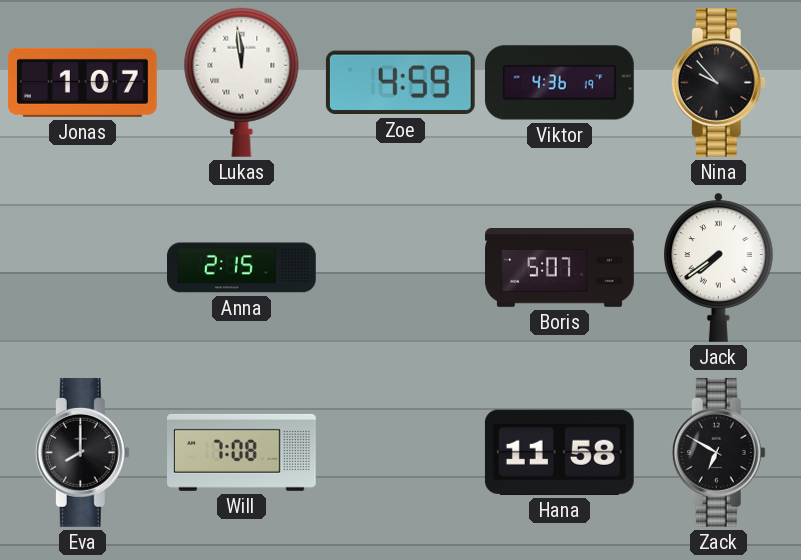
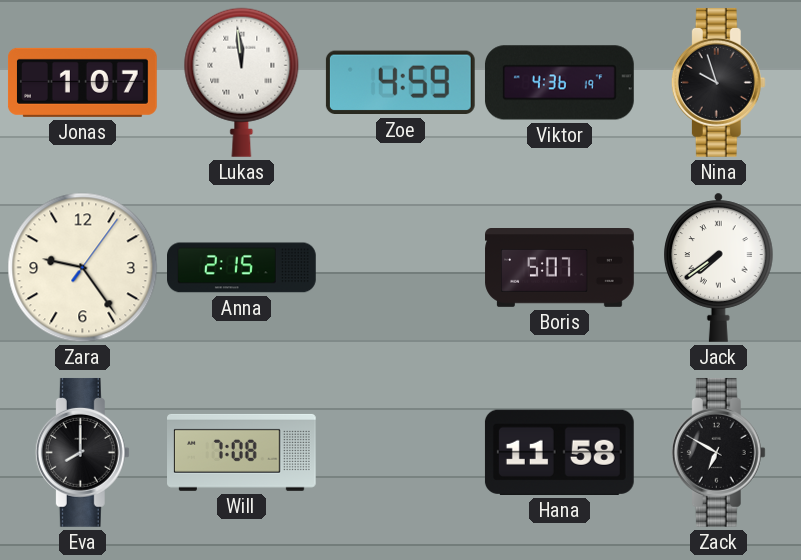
Nina: 9:53 -> 9:57 (718, 82)
Zara: none -> 9:24 (83, 268)
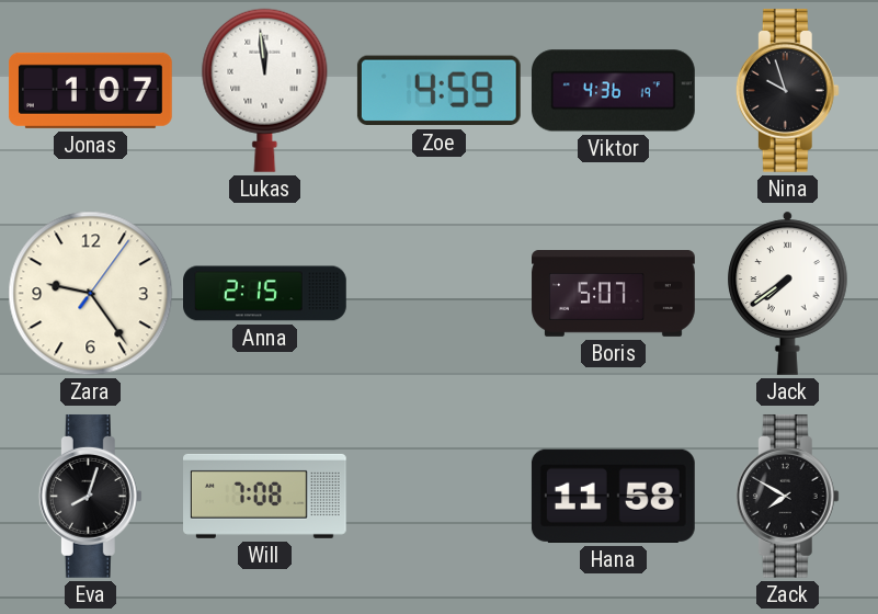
Eva: 8:00 -> 8:03 (90, 496)
Zack: 6:50 -> 7:50 (787, 496)
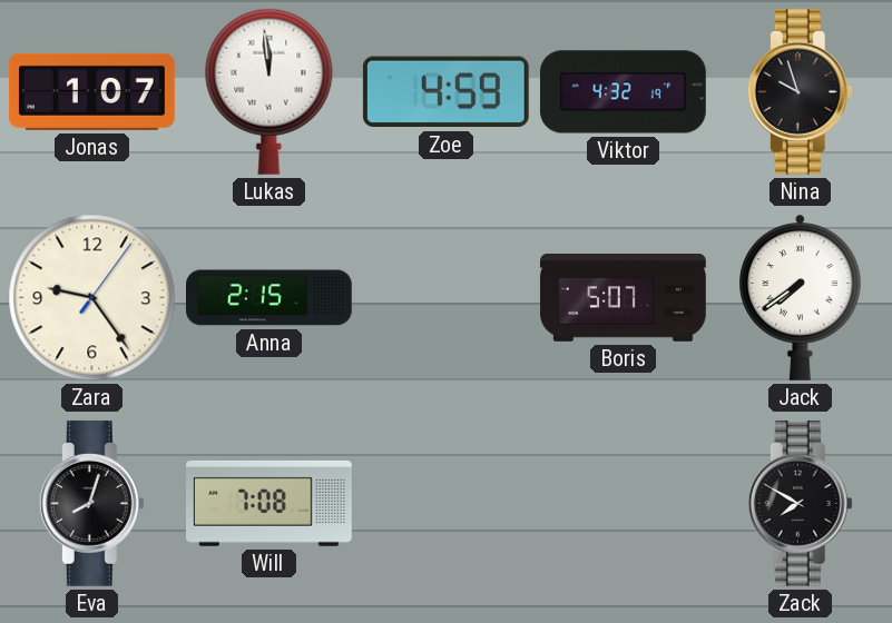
Viktor: 4:36 -> 4:32 (623, 92)
Hana: 11:58 -> none (613, 496)
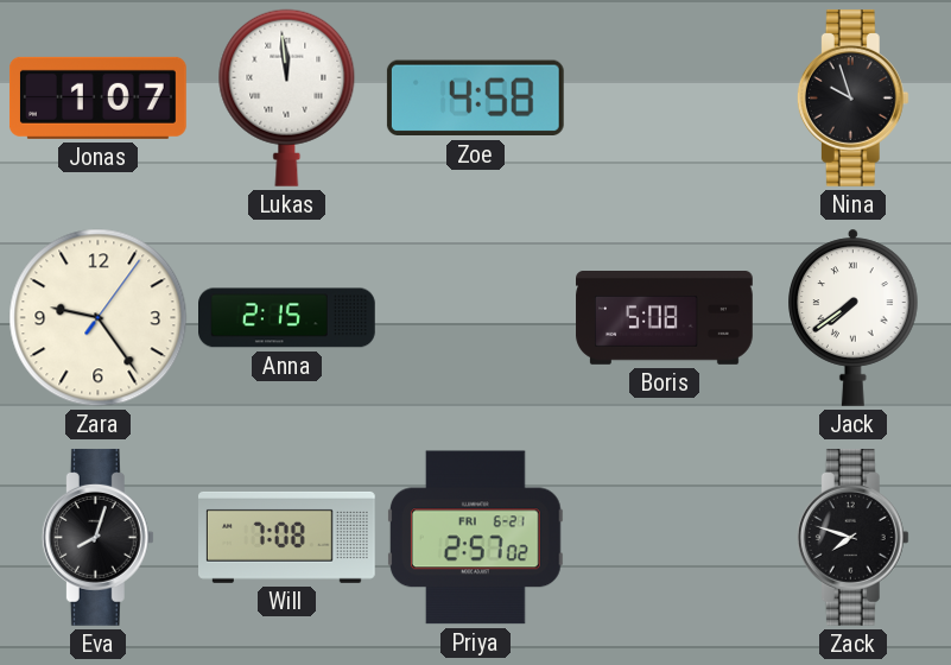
Zoe: 4:59 -> 4:58 (475, 99)
Viktor: 4:32 -> none (623, 92)
Boris: 5:07 -> 5:08 (665, 318)
Priya: none -> 2:57 (475, 538)
Zack: 7:50 -> 7:48 (852, 537)
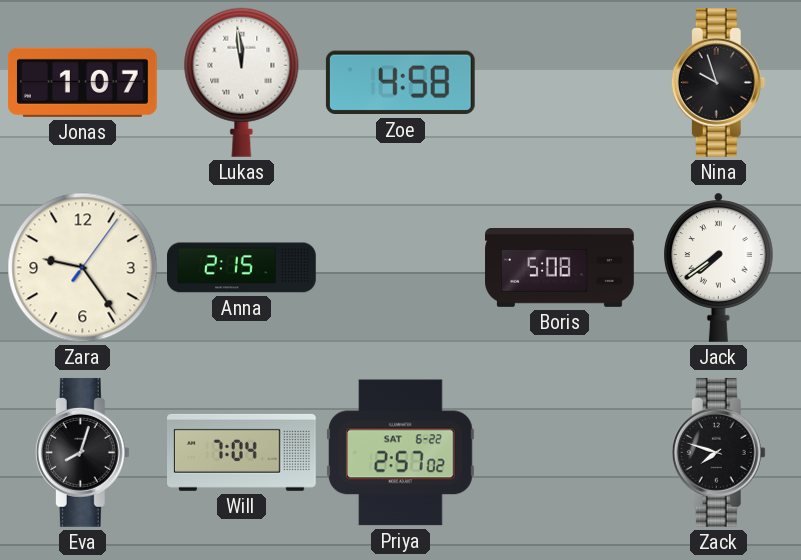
Will: 7:08 -> 7:04 (242, 452)
Priya date: FRI 6-21 -> SAT 6-22 (400, 453)
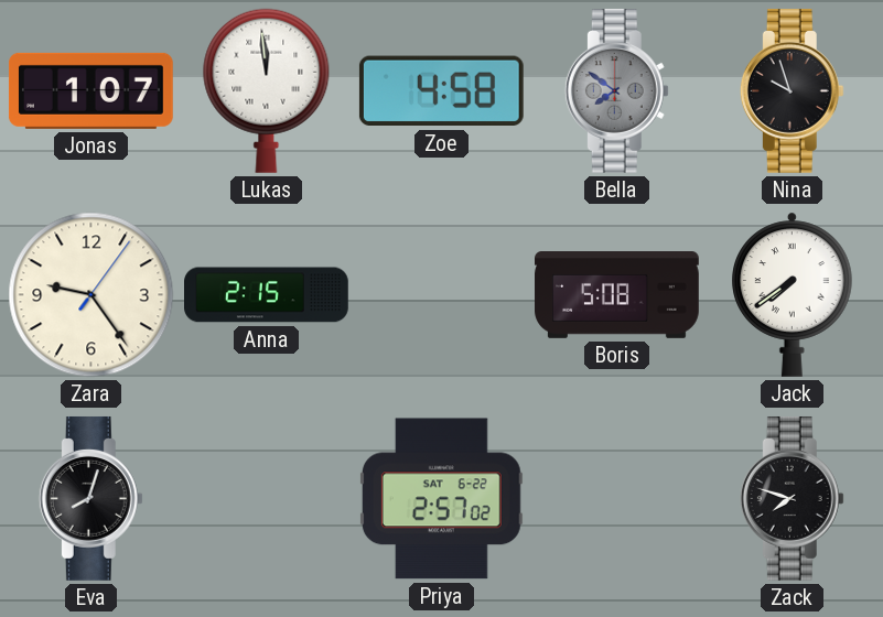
Bella: none -> 7:51 (616, 90)
Will: 7:04 -> none (242, 452)
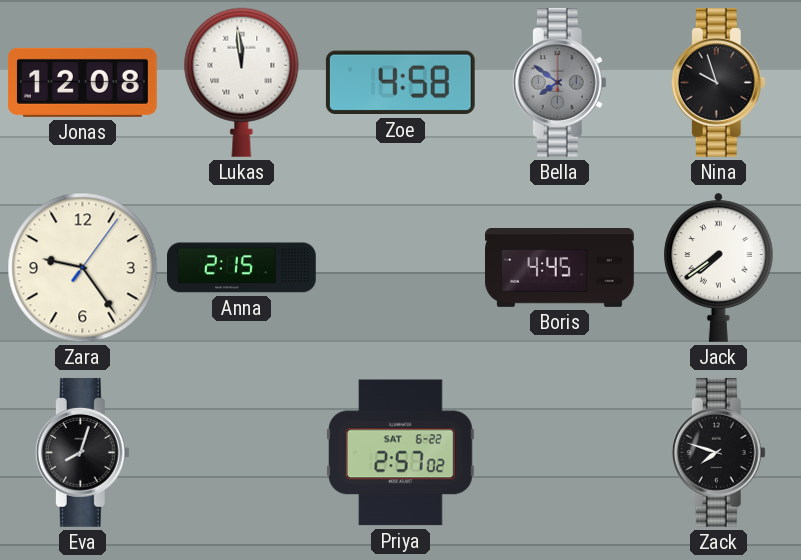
Jonas: 1:07 -> 12:08 (82, 82)
Boris: 5:08 -> 4:45 (560, 268)
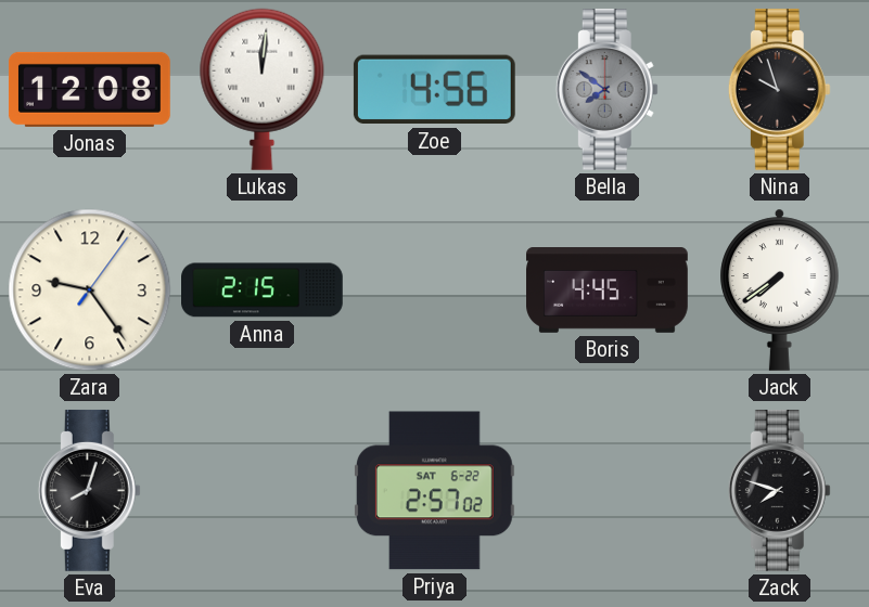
Lukas: 11:59 -> 12:01 (263, 89)
Zoe: 4:58 -> 4:56 (434, 90)
